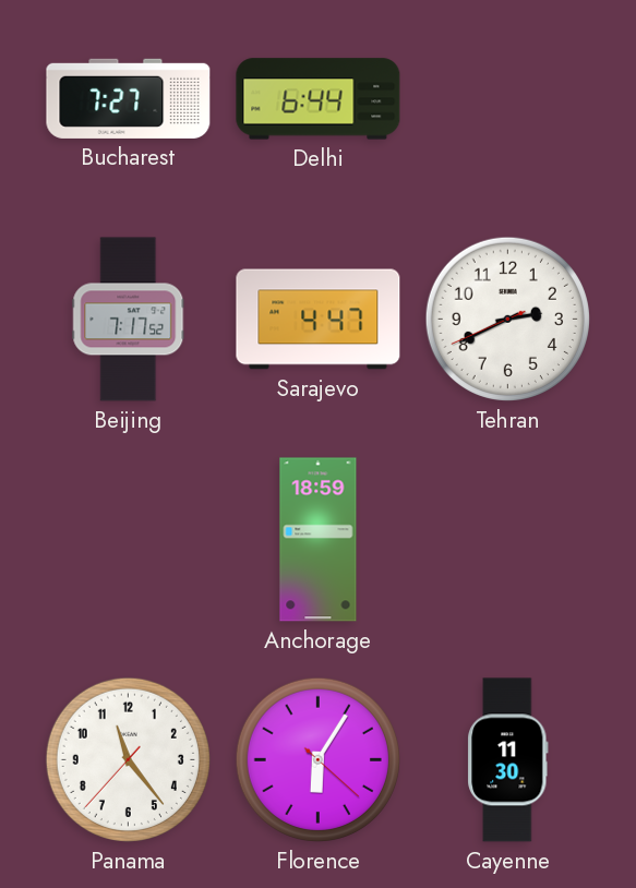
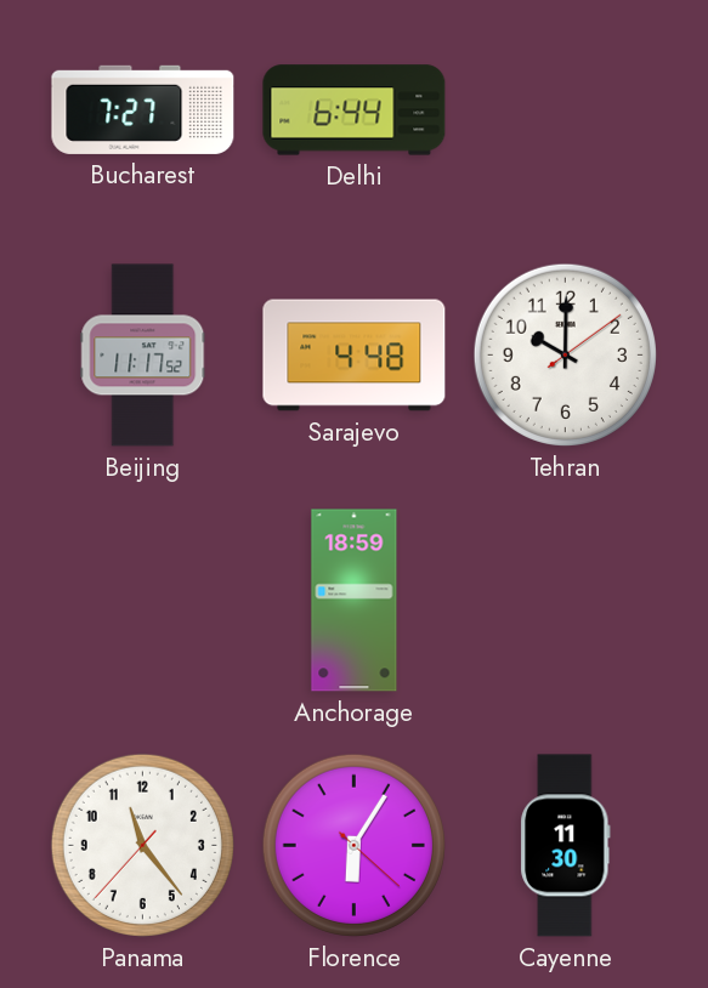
Beijing: 7:17 -> 11:17 (143, 356)
Sarajevo: 4:47 -> 4:48 (355, 356)
Tehran: 2:40 -> 10:00 (565, 354)
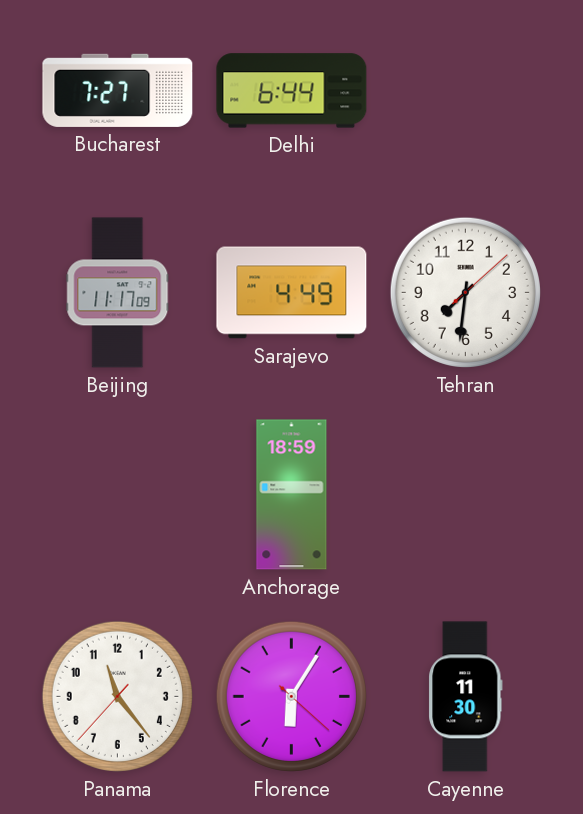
Beijing: 11:17:52 -> 11:17:09 (118, 293)
Sarajevo: 4:48 -> 4:49 (292, 293)
Tehran: 10:00 -> 7:31 (465, 292)
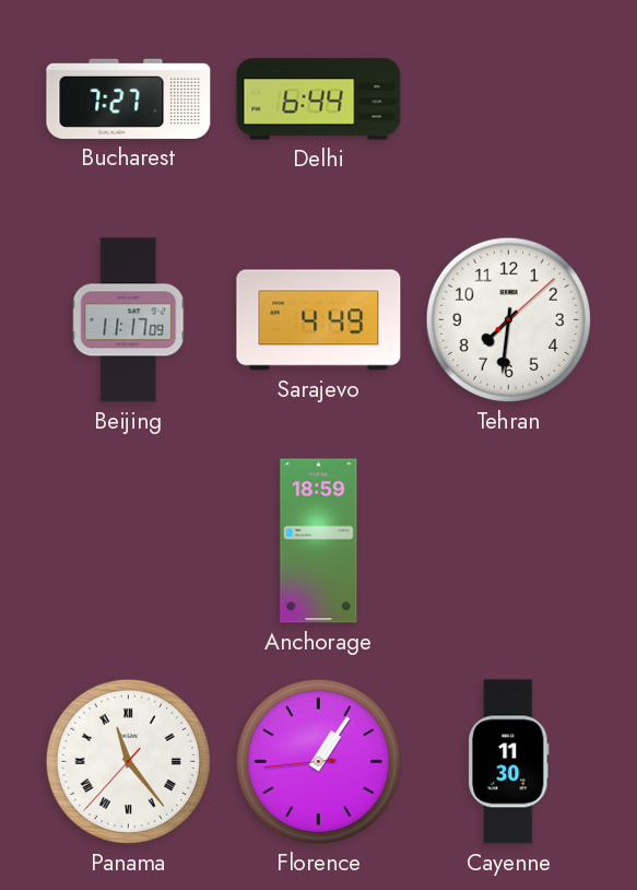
Panama numerals: Arabic -> Roman (128, 761)
Florence: 6:05 -> 1:05 (318, 761)
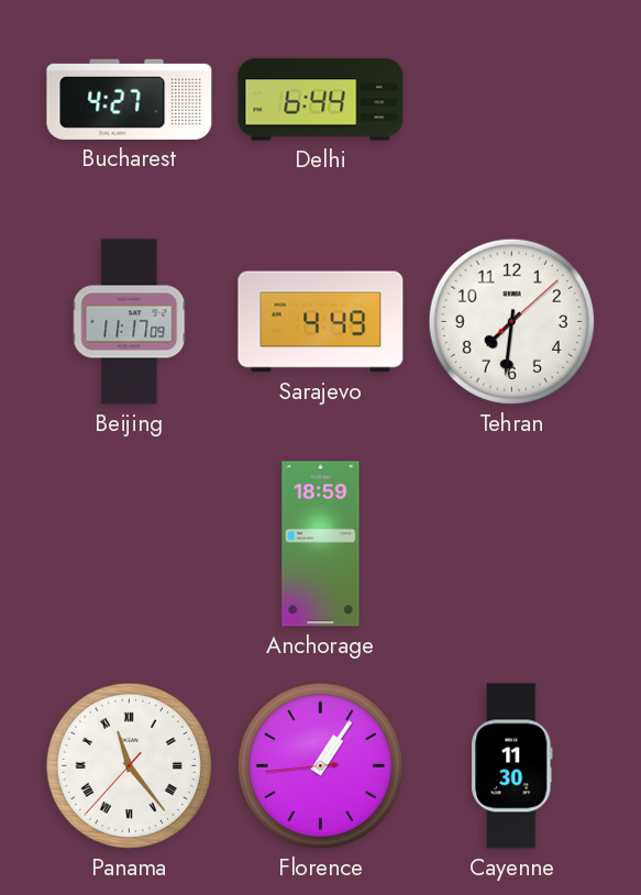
Bucharest: 7:27 -> 4:27 (130, 99)
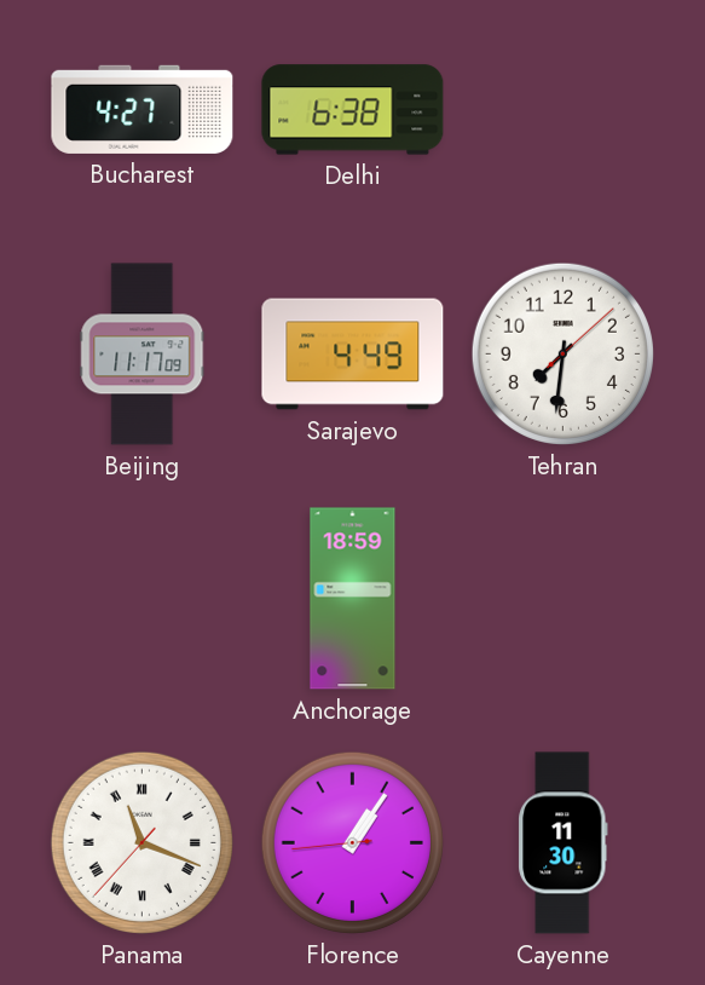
Delhi: 6:44 -> 6:38 (353, 110)
Panama: 11:23 -> 11:18 (141, 842)
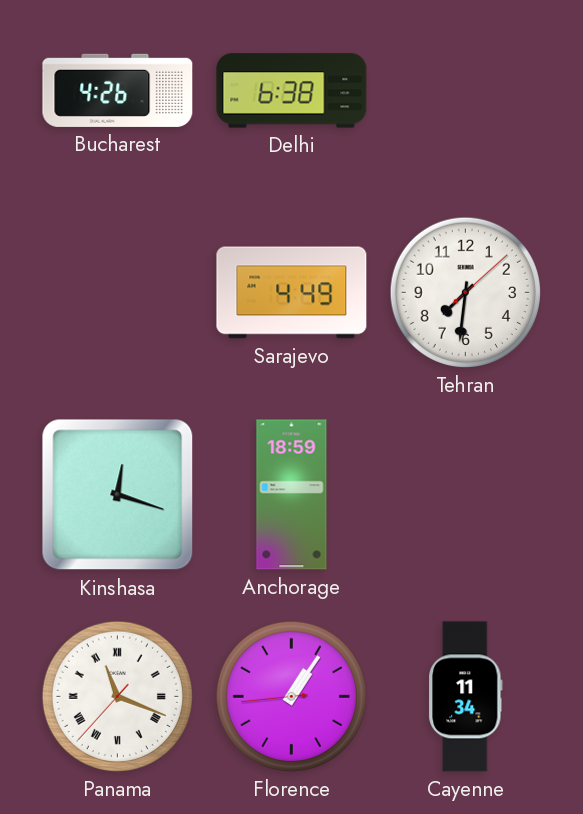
Bucharest: 4:27 -> 4:26 (118, 90)
Beijing: 11:17 -> none (143, 355)
Kinshasa: none -> 12:18 (118, 495)
Cayenne: 11:30 -> 11:34 (466, 697)
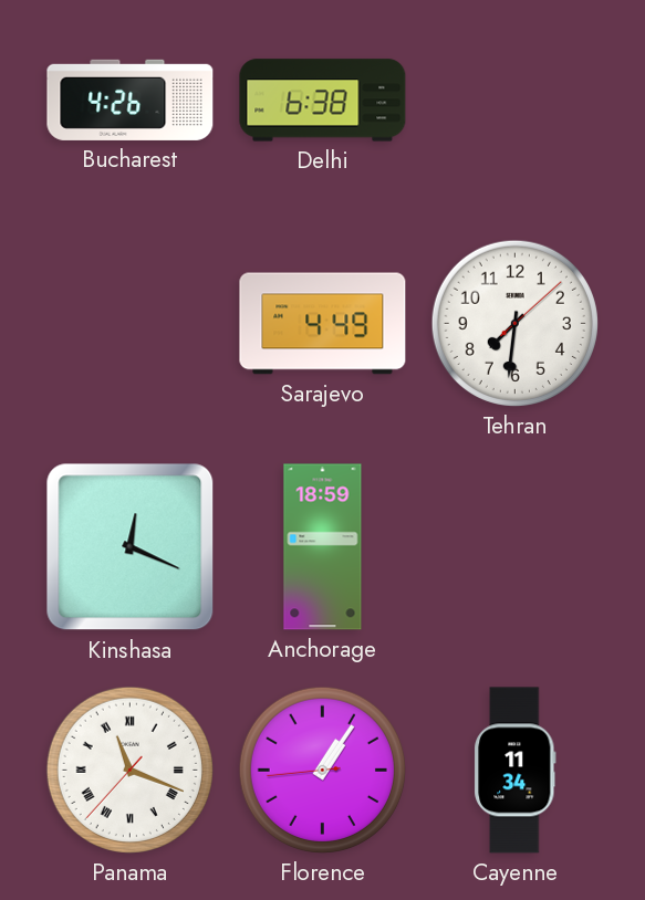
Kinshasa: 12:18 -> 12:19 (131, 547)
